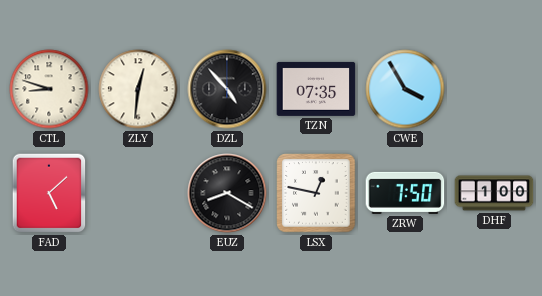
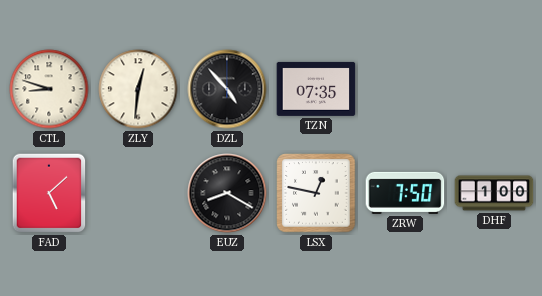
CWE: 3:55 -> none (405, 89)
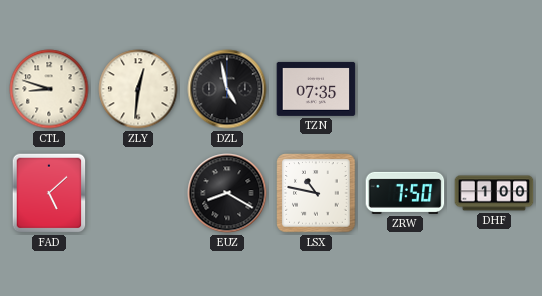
DZL: 4:53 -> 4:58 (227, 89)
LSX: 12:47 -> 10:47 (316, 193)
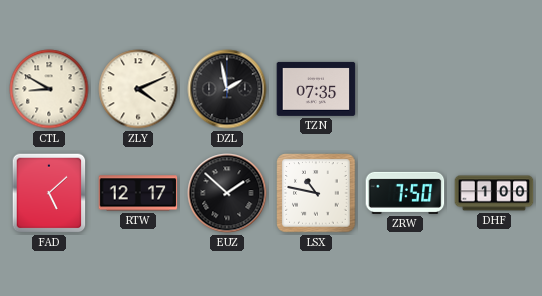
CTL: 8:48 -> 8:50 (49, 89)
ZLY: 12:31 -> 4:11 (138, 89)
DZL: 4:58 -> 1:58 (227, 89)
RTW: none -> 12:17 (138, 193)
EUZ: 8:20 -> 1:52 (227, 193)
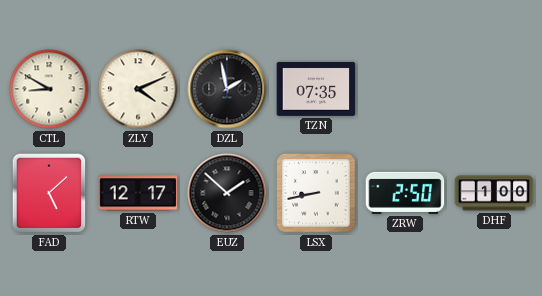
LSX: 10:47 -> 8:43 (316, 193)
ZRW: 7:50 -> 2:50 (405, 193)
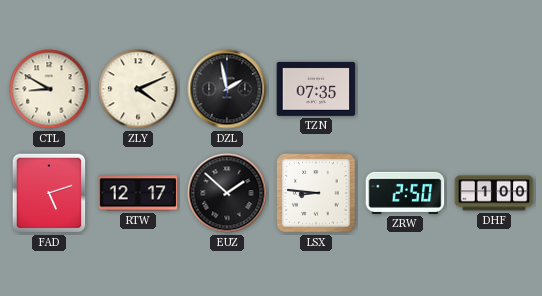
FAD: 5:08 -> 5:12 (49, 193)
LSX: 8:43 -> 8:46 (316, 193)
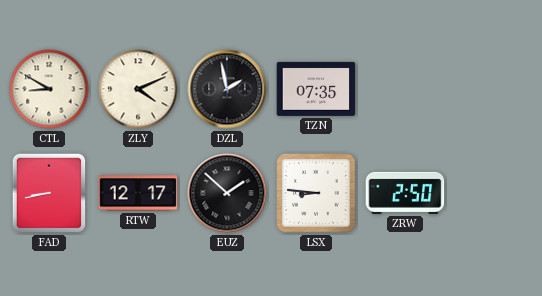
FAD: 5:12 -> 8:43 (49, 193)
DHF: 1:00 -> none (494, 193)
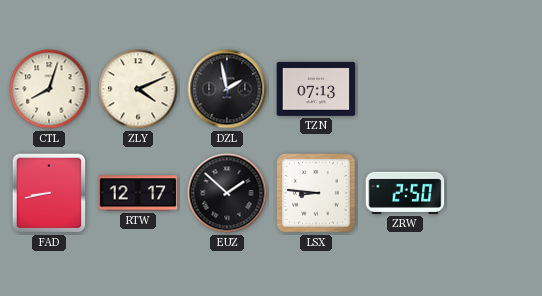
CTL: 8:50 -> 8:03 (49, 89)
TZN: 07:35 -> 07:13 (316, 89)
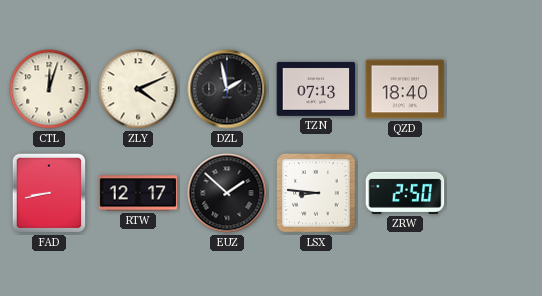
CTL: 8:03 -> 12:03 (49, 89)
QZD: none -> 18:40 (405, 89)
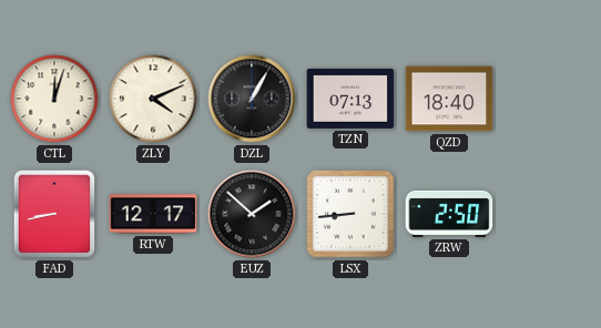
DZL: 1:58 -> 1:05 (252, 99)
LSX: 8:46 -> 8:44 (350, 214)
